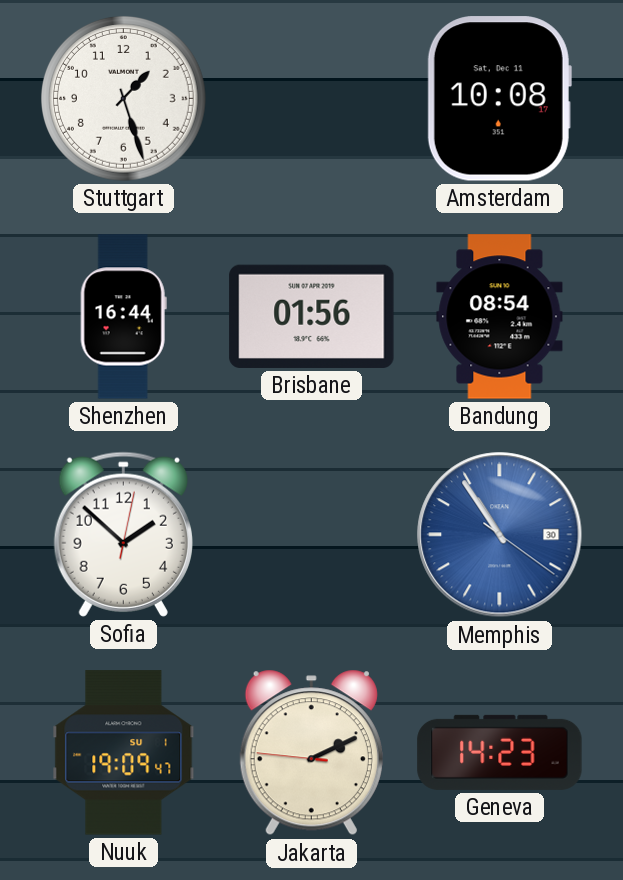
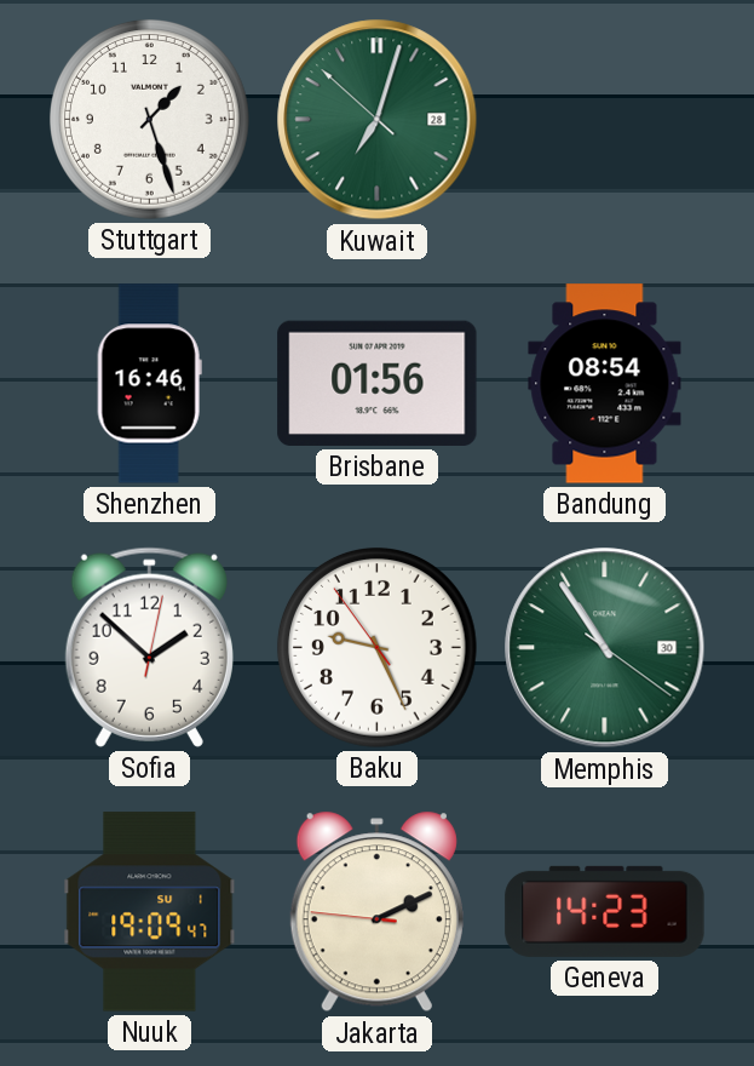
Kuwait: none -> 7:02 (378, 120)
Amsterdam: 10:08 -> none (499, 99)
Shenzhen: 16:44 -> 16:46 (149, 384)
Baku: none -> 9:25 (376, 647)
Memphis dial: blue -> green (605, 648)
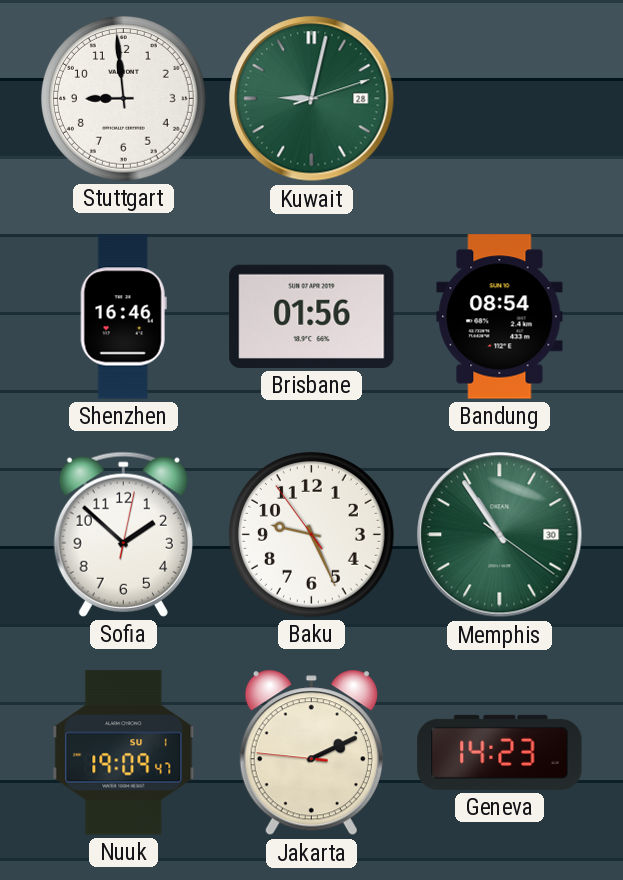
Stuttgart: 1:27 -> 8:59 (123, 98)
Kuwait: 7:02 -> 9:02 (312, 99)
